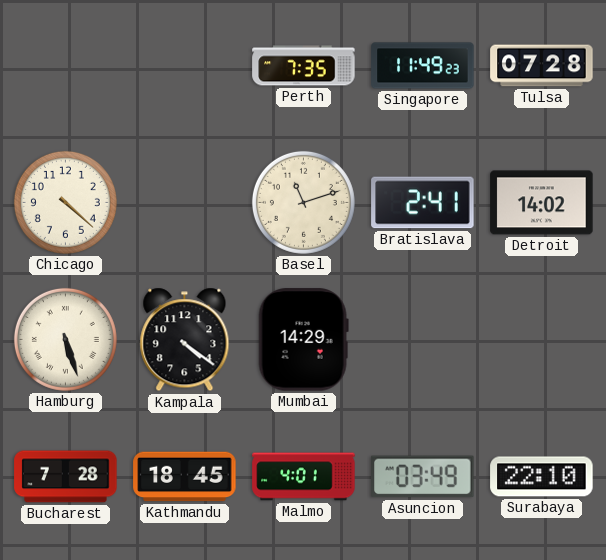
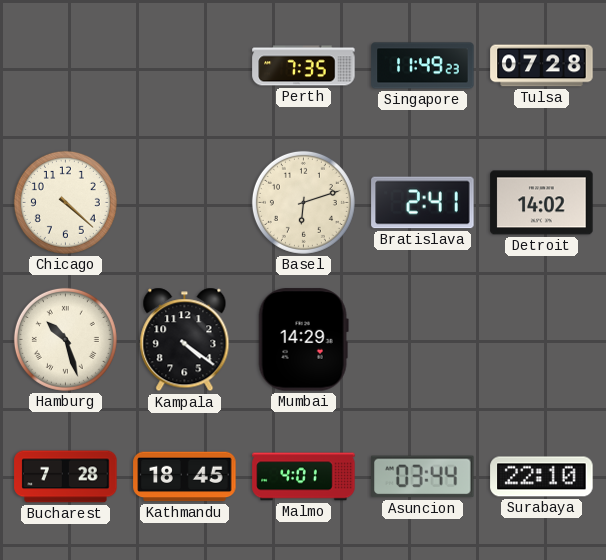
Basel: 11:12 -> 6:12 (303, 202)
Hamburg: 5:27 -> 10:27 (65, 339)
Asuncion: 03:49 -> 03:44 (423, 477)
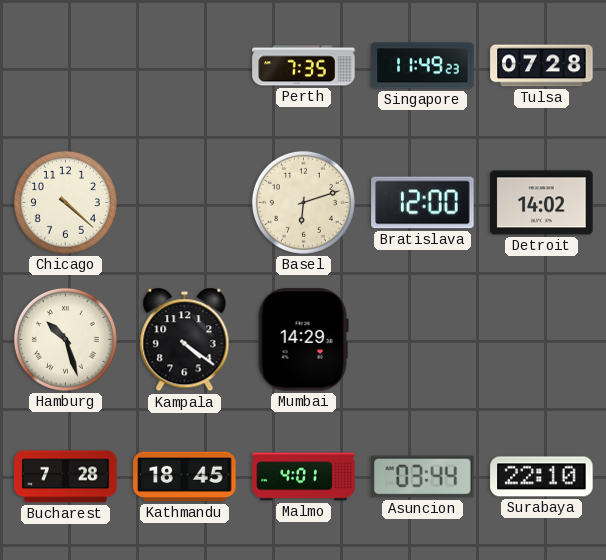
Bratislava: 2:41 -> 12:00 (423, 203)
